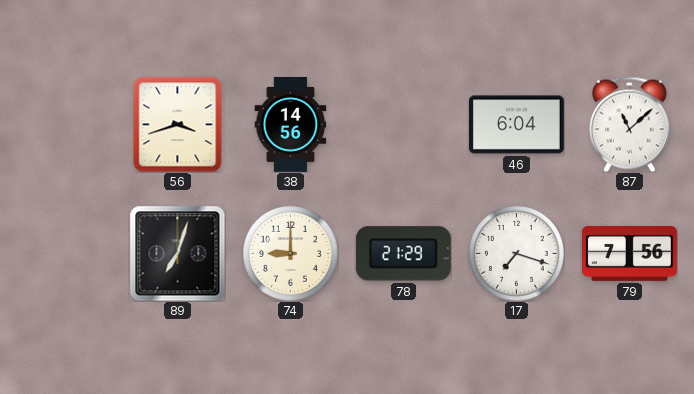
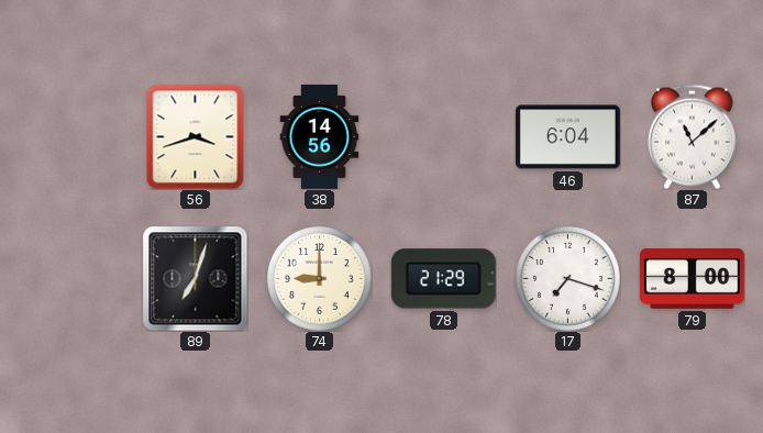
79: 7:56 -> 8:00 (693, 278)
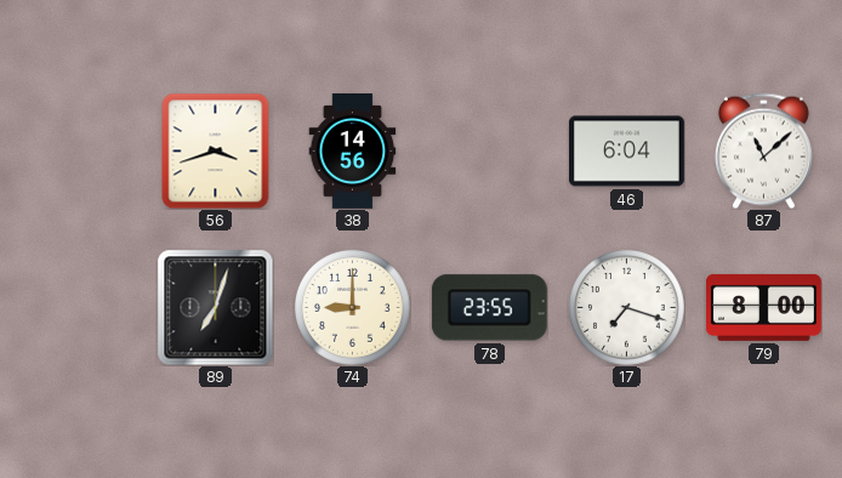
78: 21:29 -> 23:55 (489, 308)
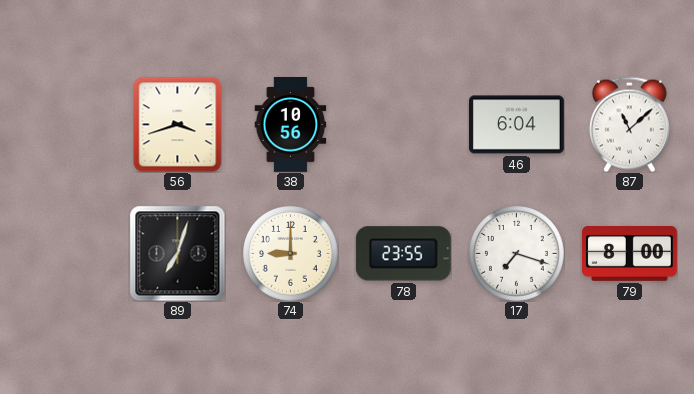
38: 14:56 -> 10:56 (291, 125)
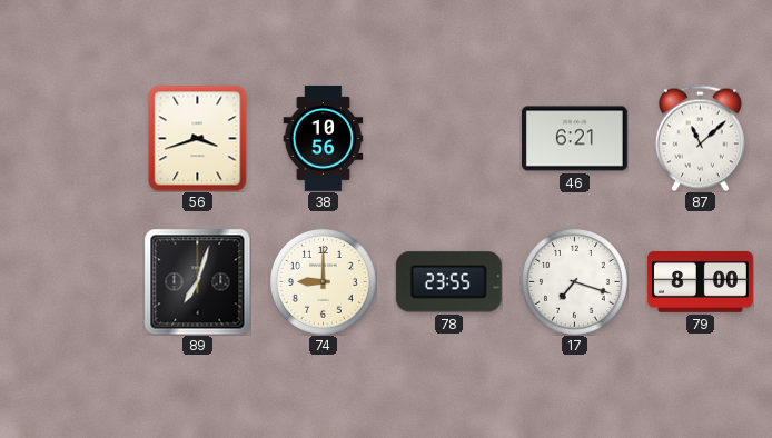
46: 6:04 -> 6:21 (574, 139)
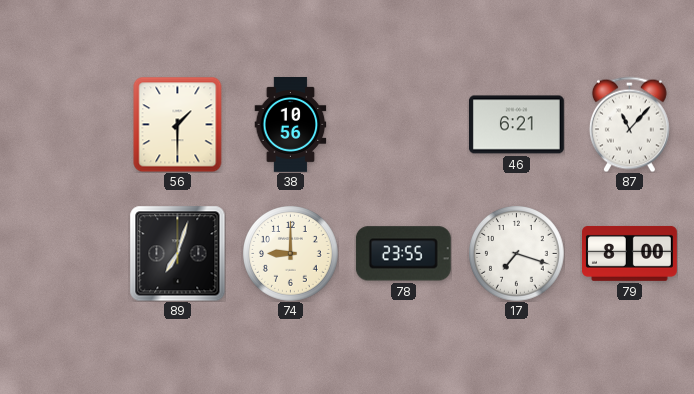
56: 3:42 -> 1:30 (178, 124)
87: 11:08 -> 11:07 (629, 124)
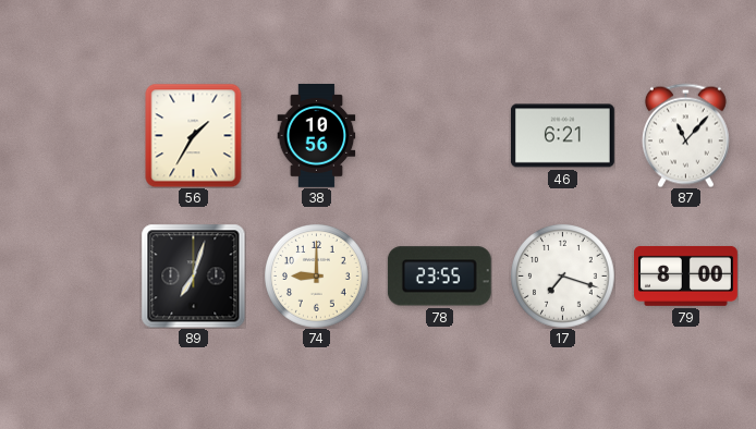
56: 1:30 -> 1:35 (194, 135)
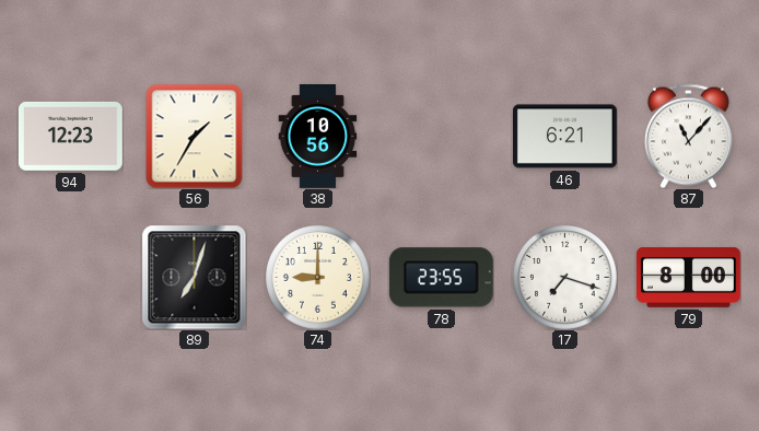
94: none -> 12:23 (70, 136)
